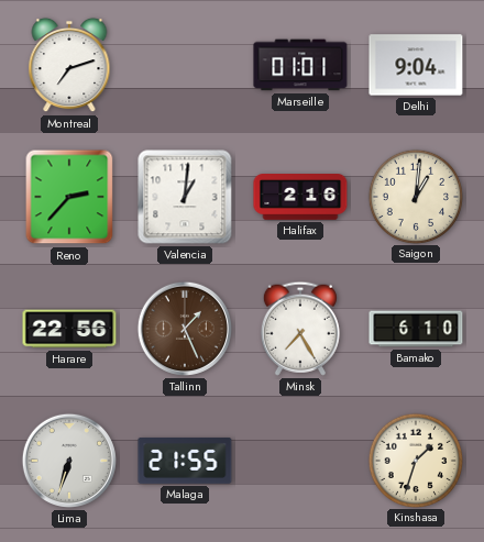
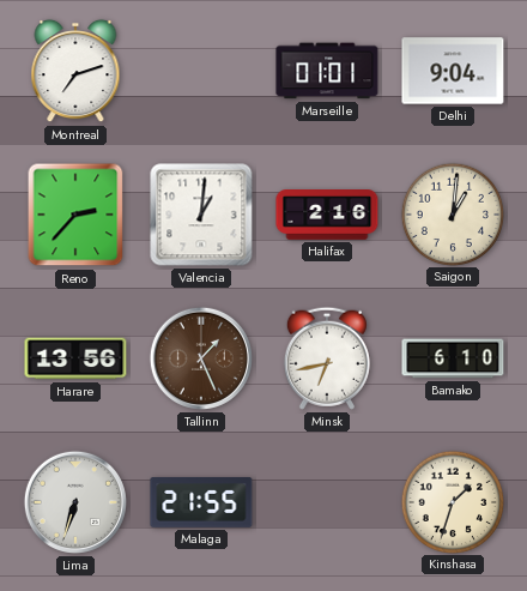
Harare: 22:56 -> 13:56 (75, 358)
Minsk: 7:25 -> 6:43 (327, 358)
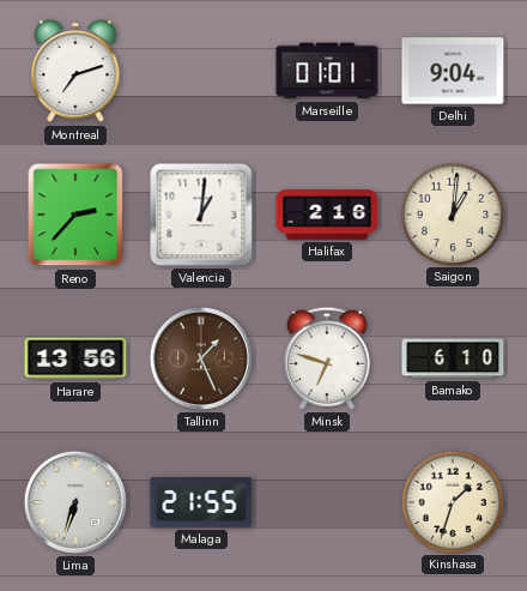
Minsk: 6:43 -> 6:48 (327, 358)
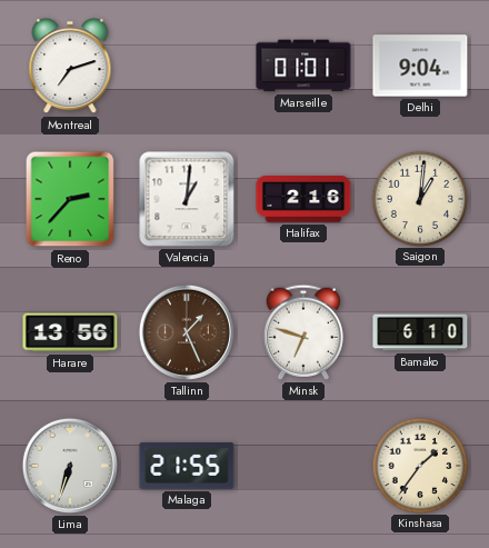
Kinshasa: 1:33 -> 1:36 (419, 465)
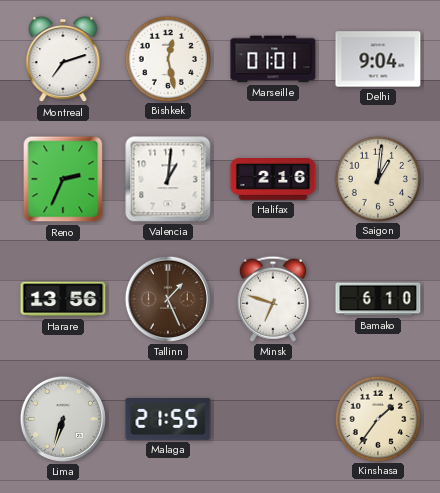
Bishkek: none -> 12:28 (167, 58)
Reno: 2:37 -> 2:34 (63, 179)
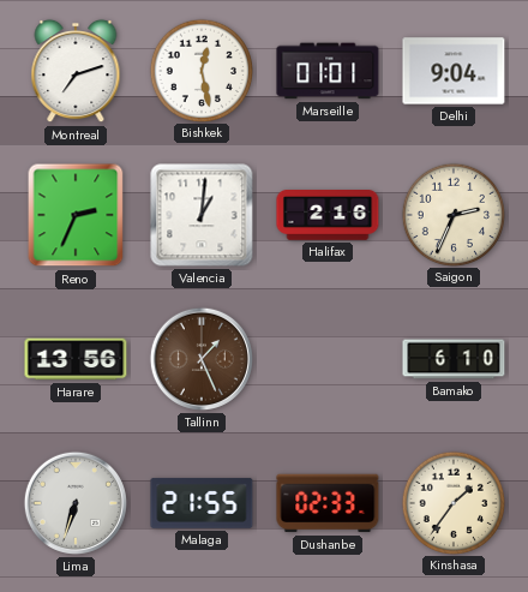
Saigon: 1:01 -> 2:34 (452, 214)
Minsk: 6:48 -> none (273, 299)
Dushanbe: none -> 02:33 (328, 503)
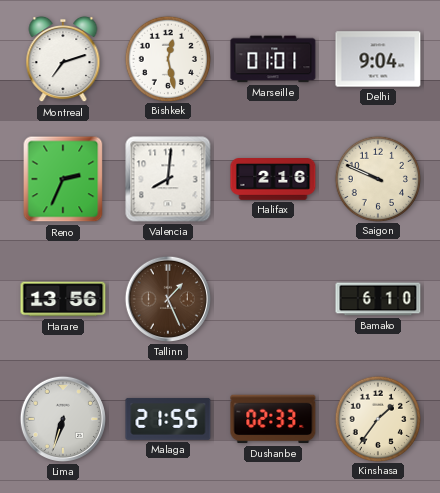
Valencia: 1:01 -> 8:01 (168, 179)
Saigon: 2:34 -> 9:49 (377, 178)
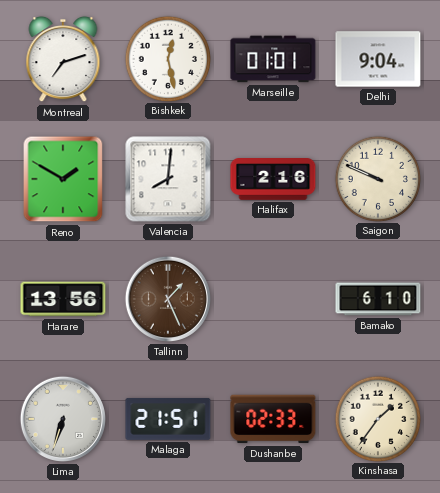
Reno: 2:34 -> 1:50 (63, 179)
Malaga: 21:55 -> 21:51 (168, 419)
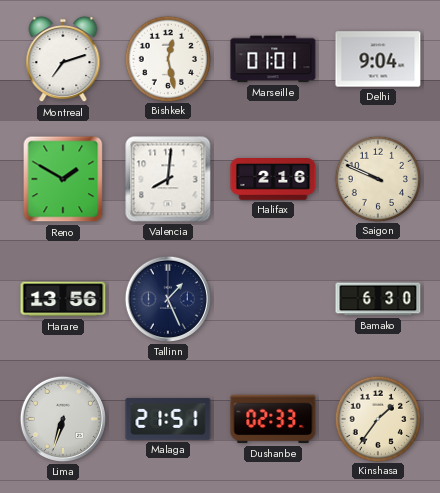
Tallinn dial: brown -> navy (168, 299)
Bamako: 6:10 -> 6:30 (378, 299)
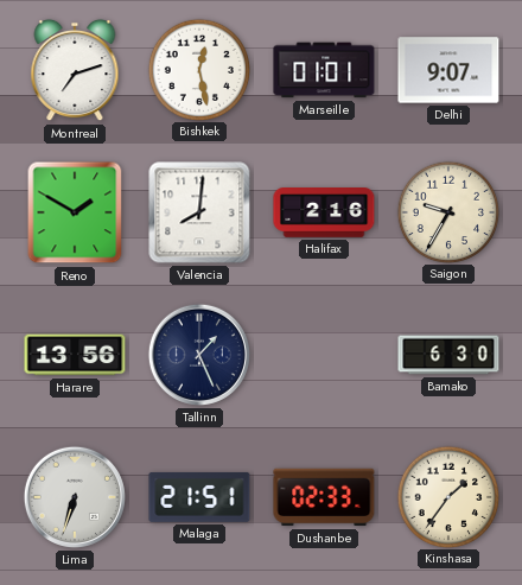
Delhi: 9:04 -> 9:07 (448, 70)
Saigon: 9:49 -> 9:35 (447, 211)
